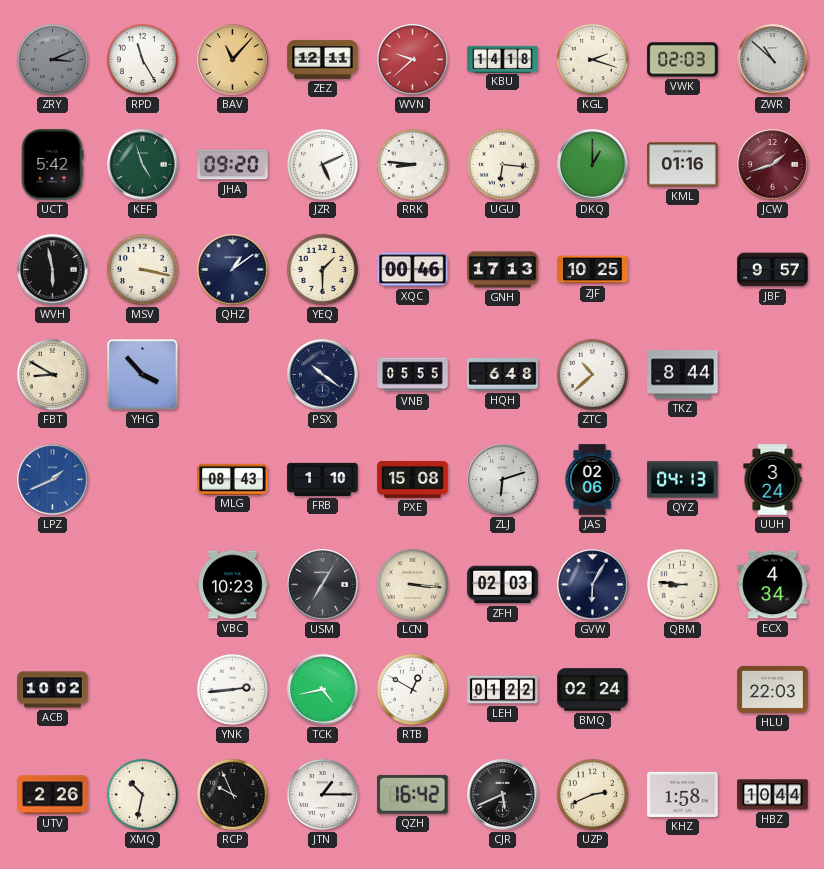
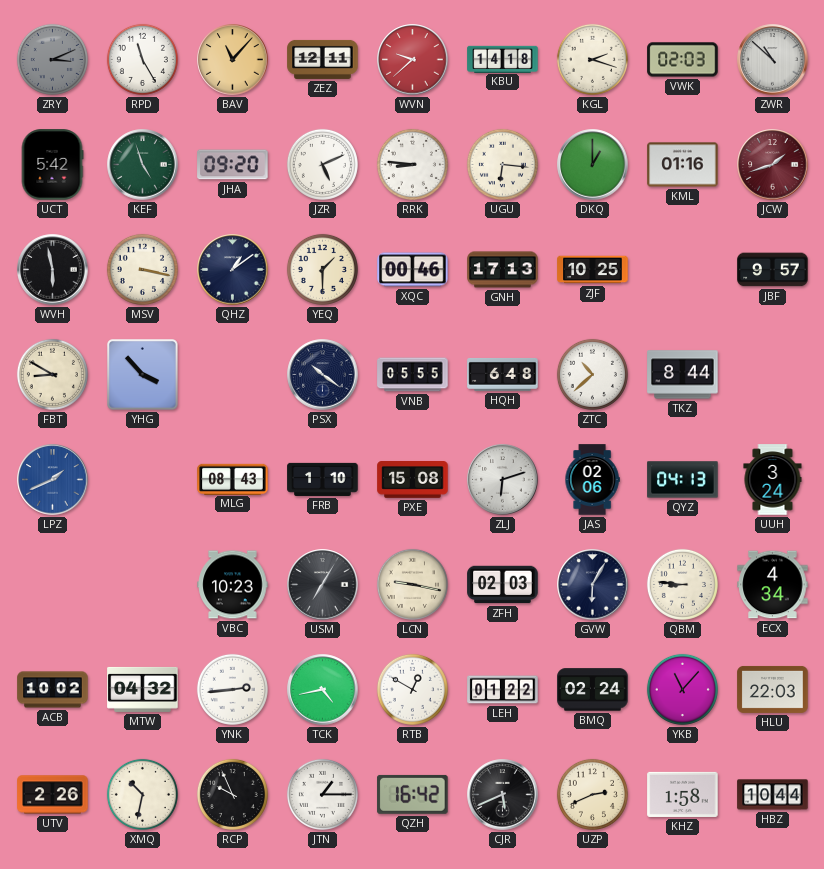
LCN: 3:16 -> 9:17 (412, 584)
MTW: none -> 04:32 (143, 689)
YKB: none -> 11:07 (682, 689)
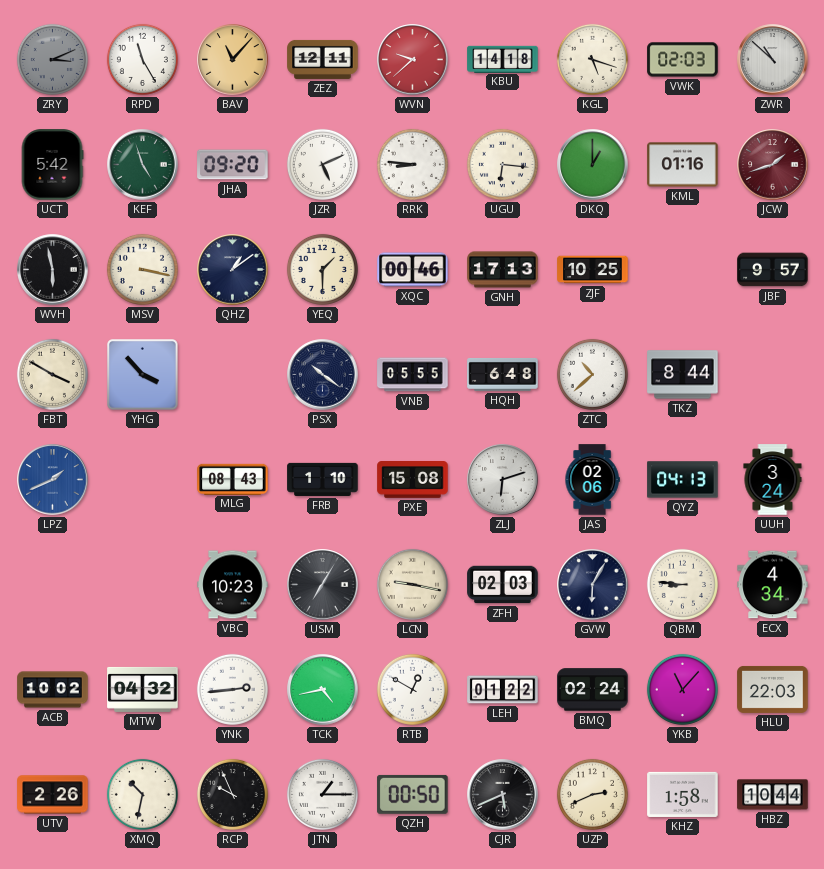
KGL: 2:18 -> 5:18 (592, 59)
FBT: 8:50 -> 3:50 (52, 374)
QZH: 16:42 -> 00:50 (413, 794)
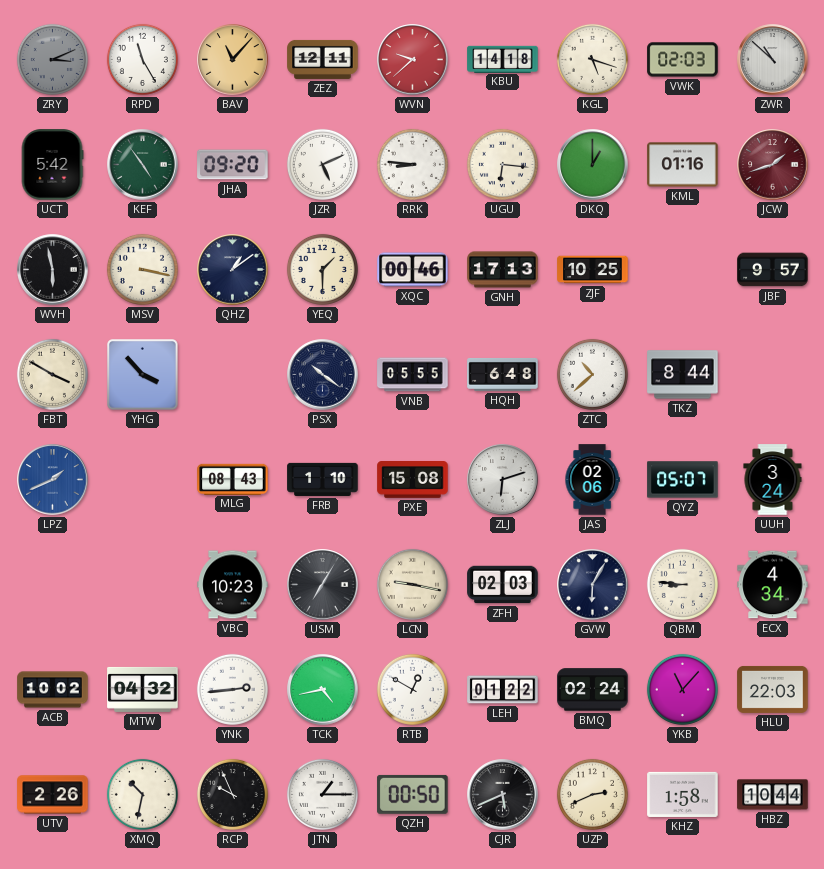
KEF: 4:57 -> 4:54 (143, 165)
QYZ: 04:13 -> 05:07 (683, 480)
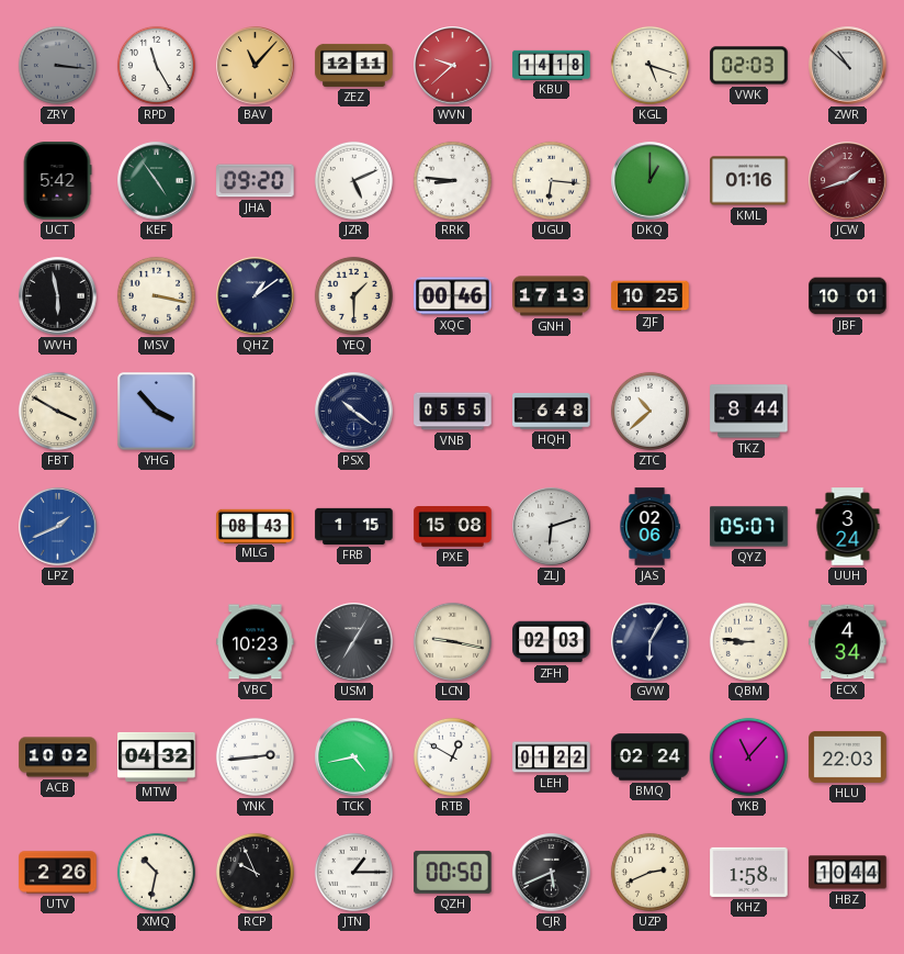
ZRY: 3:11 -> 3:16 (57, 65)
JBF: 9:57 -> 10:01 (848, 296)
FRB: 1:10 -> 1:15 (354, 526)
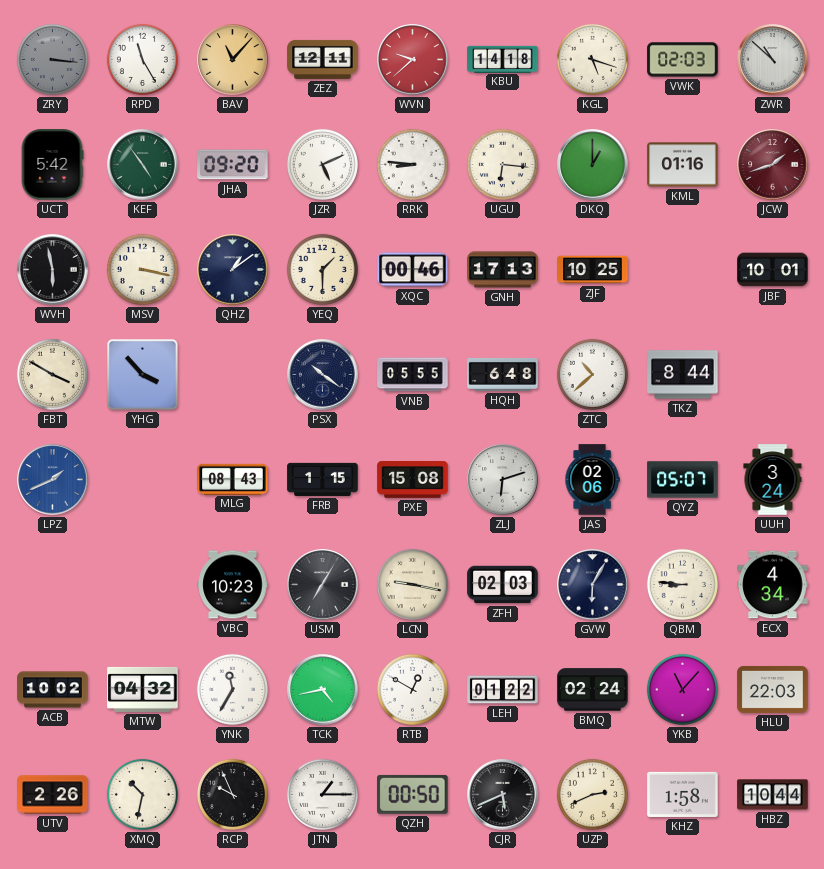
YNK: 2:44 -> 11:35 (232, 689)
